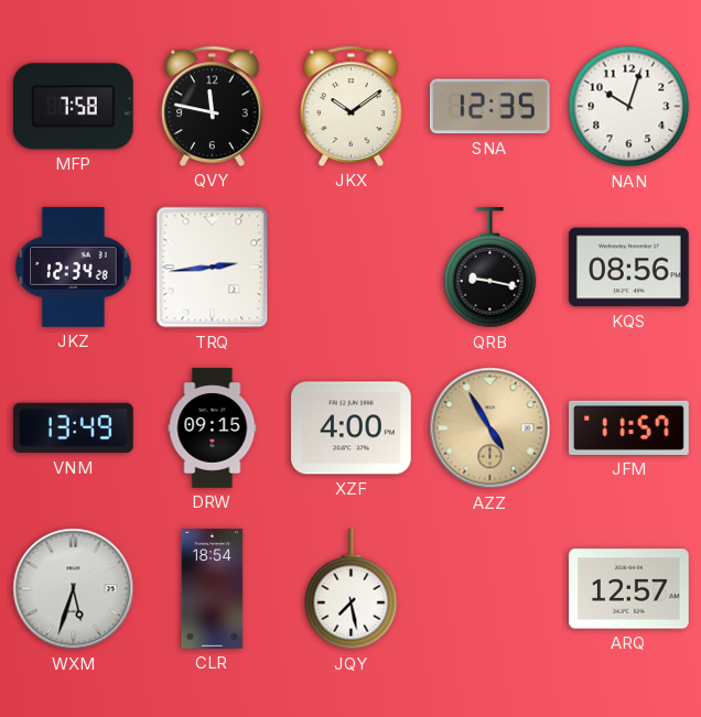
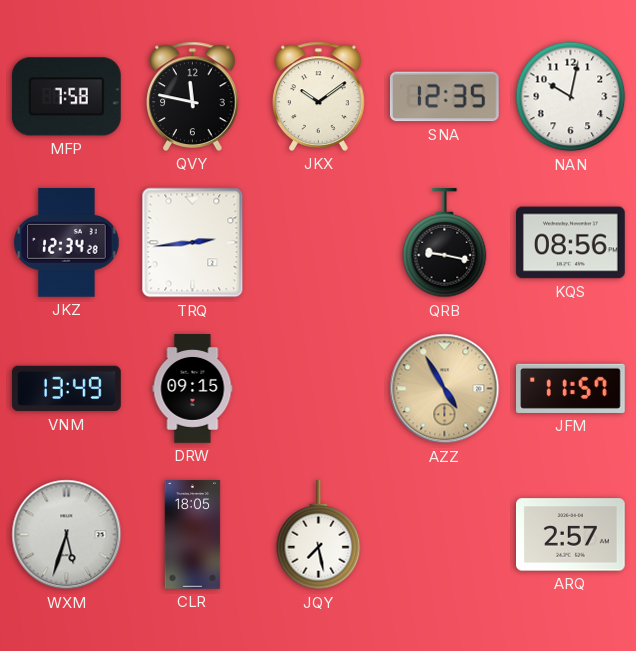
NAN: 10:03 -> 10:02 (571, 97)
XZF: 4:00 -> none (352, 428)
CLR: 18:54 -> 18:05 (193, 535)
ARQ: 12:57 -> 2:57 (571, 535)
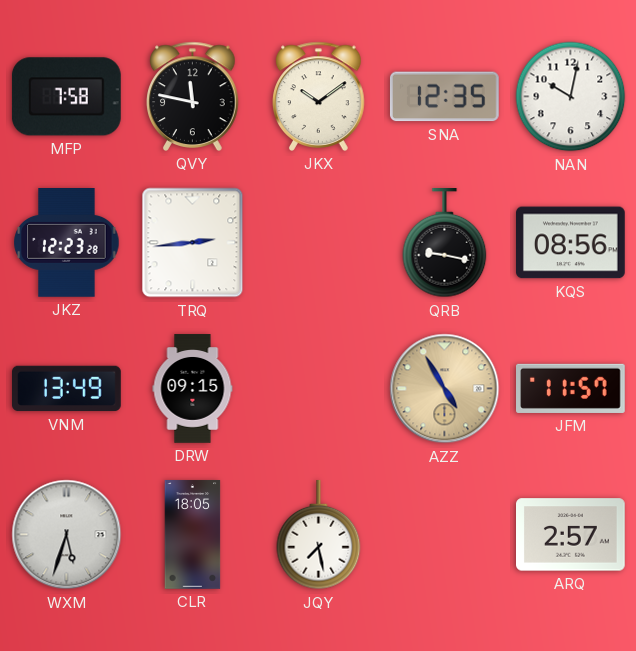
JKZ: 12:34 -> 12:23 (67, 243)
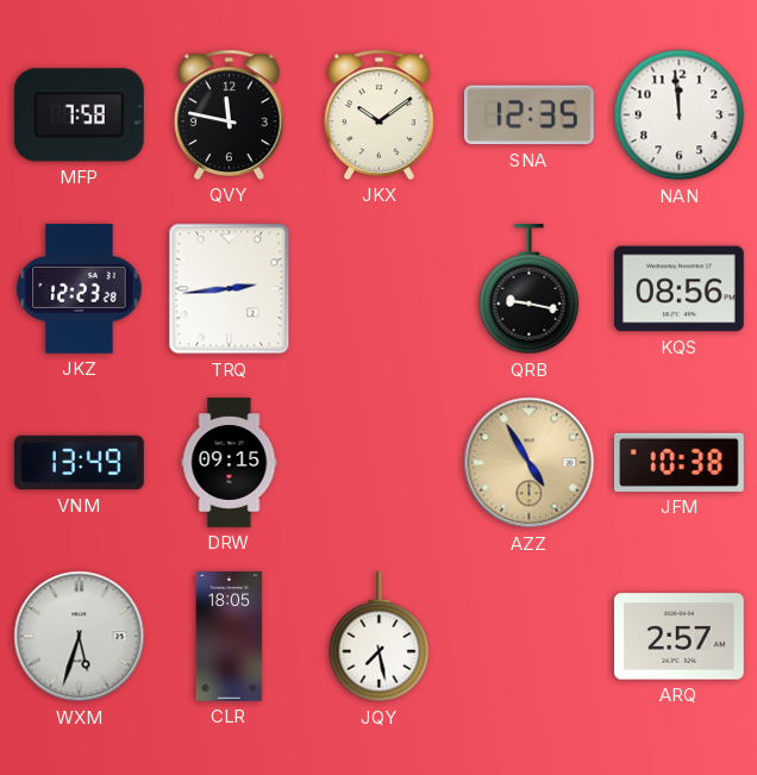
NAN: 10:02 -> 11:59 (680, 115)
JFM: 11:57 -> 10:38 (680, 462)
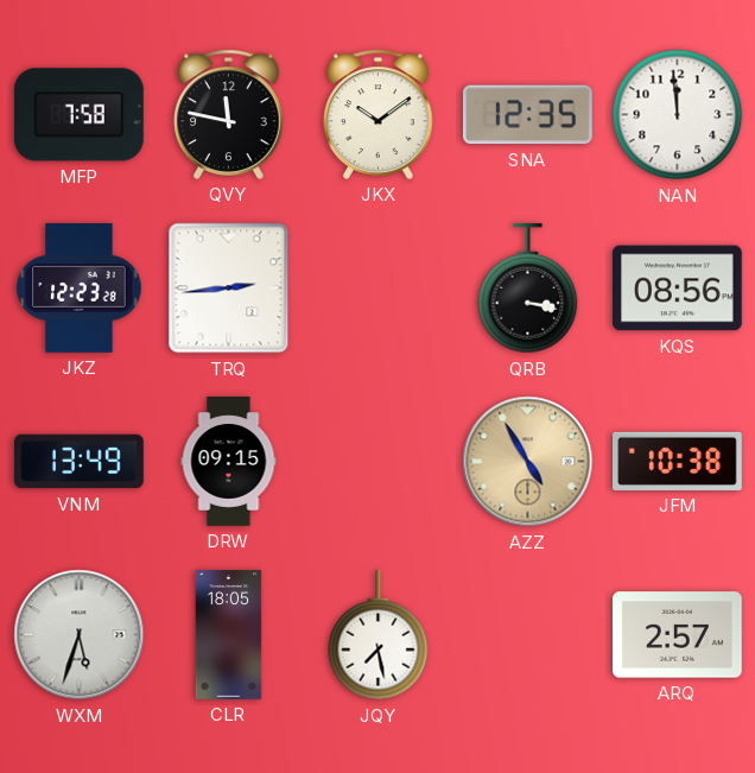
QRB: 9:17 -> 3:17 (528, 290)
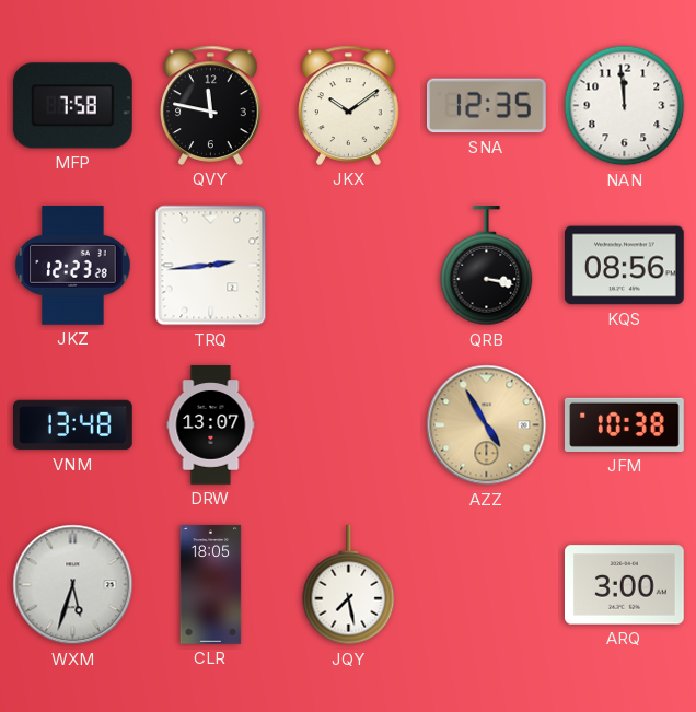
VNM: 13:49 -> 13:48 (73, 425)
DRW: 09:15 -> 13:07 (211, 425)
ARQ: 2:57 -> 3:00 (625, 585)
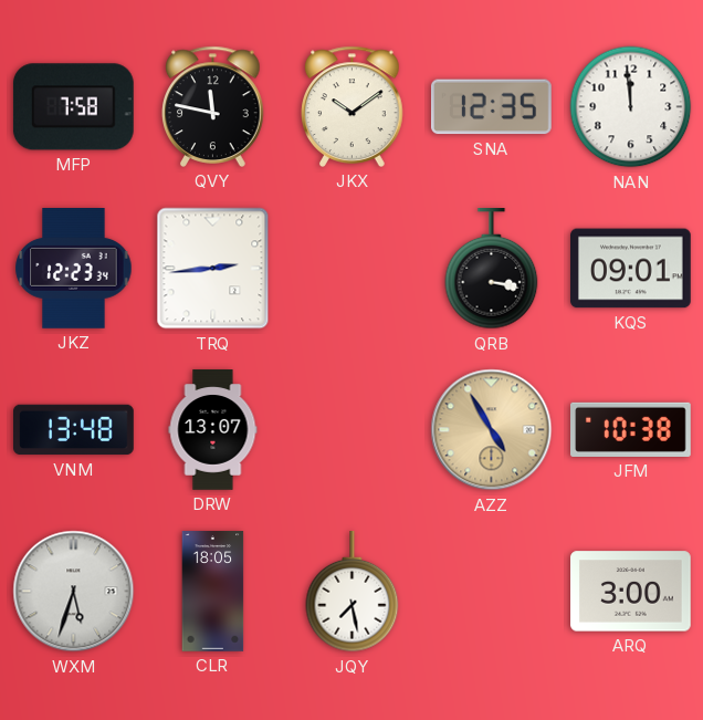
JKZ: 12:23:28 -> 12:23:34 (74, 269)
KQS: 08:56 -> 09:01 (631, 269)
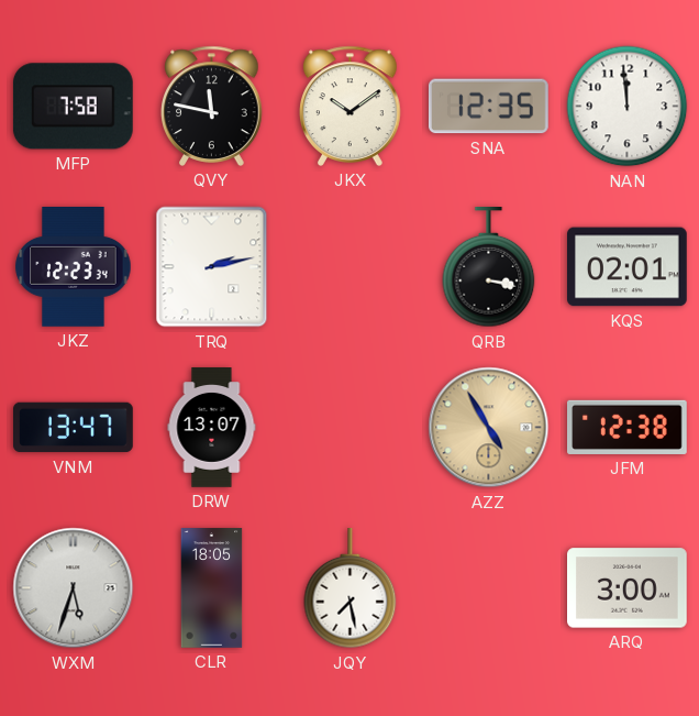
TRQ: 2:44 -> 2:13 (212, 267)
KQS: 09:01 -> 02:01 (628, 267)
VNM: 13:48 -> 13:47 (74, 428)
JFM: 10:38 -> 12:38 (628, 427)
